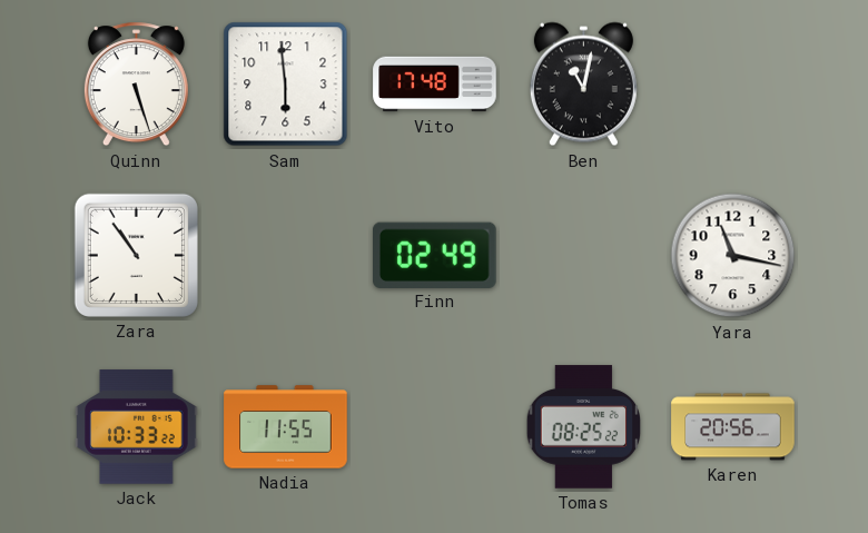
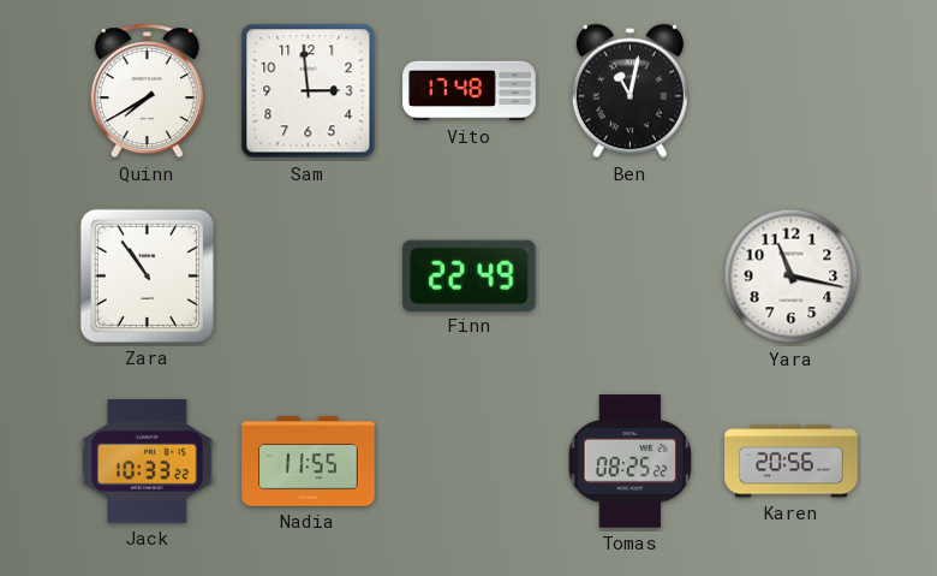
Quinn: 5:27 -> 7:40 (147, 91)
Sam: 5:59 -> 2:59 (309, 91)
Finn: 02:49 -> 22:49 (470, 275)
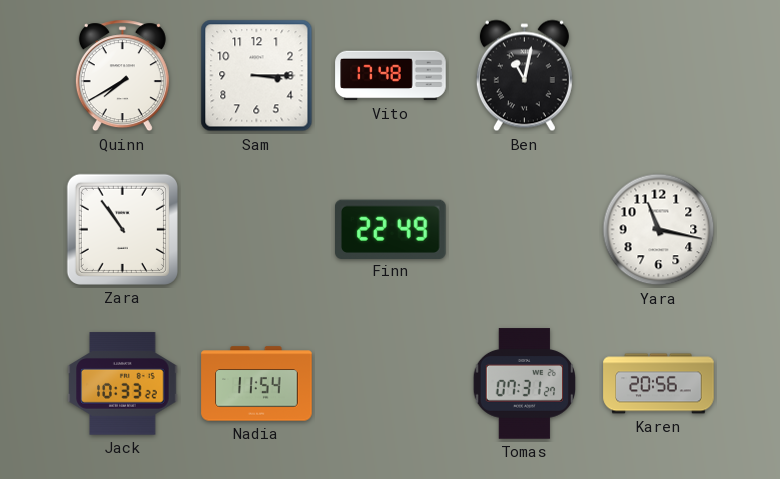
Sam: 2:59 -> 3:15 (257, 76)
Nadia: 11:55 -> 11:54 (257, 384)
Tomas: 08:25 -> 07:31 (524, 384)
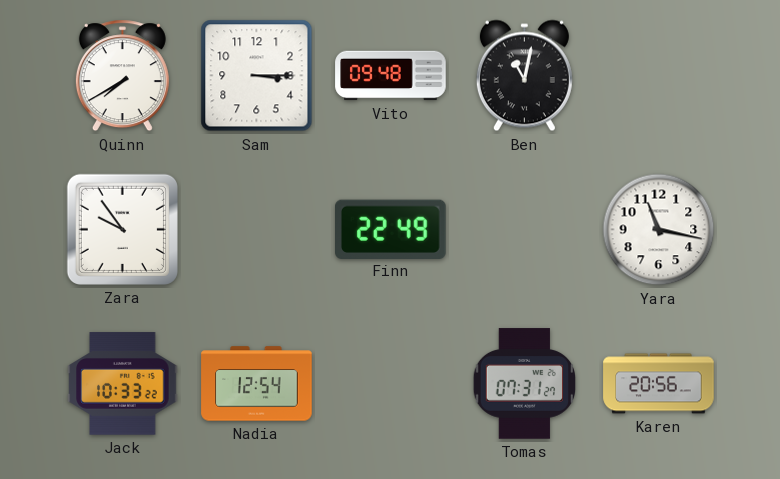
Vito: 17:48 -> 09:48 (391, 76)
Zara: 10:54 -> 9:54 (122, 229)
Nadia: 11:54 -> 12:54 (257, 384)
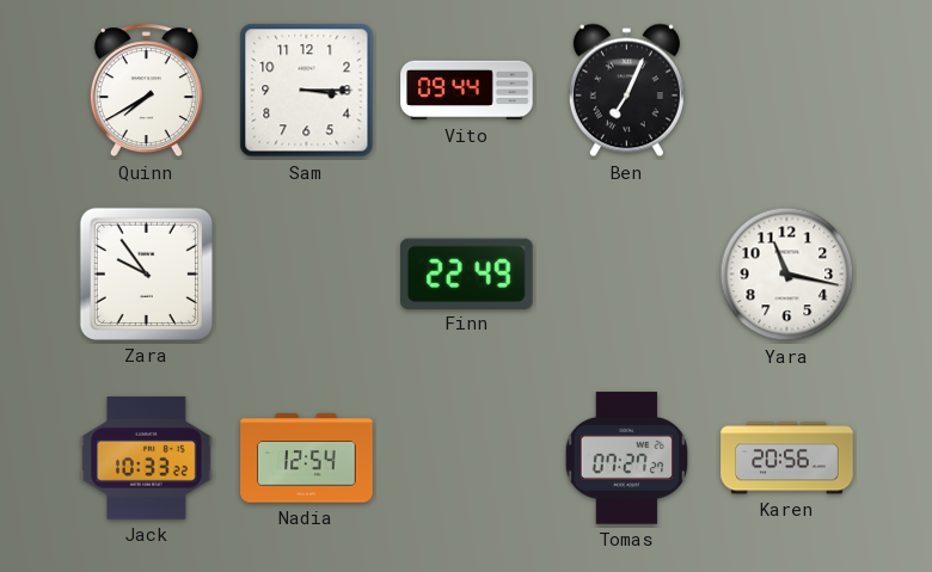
Vito: 09:48 -> 09:44 (467, 91)
Ben: 11:02 -> 7:04 (626, 91)
Tomas: 07:31 -> 07:27 (626, 459)
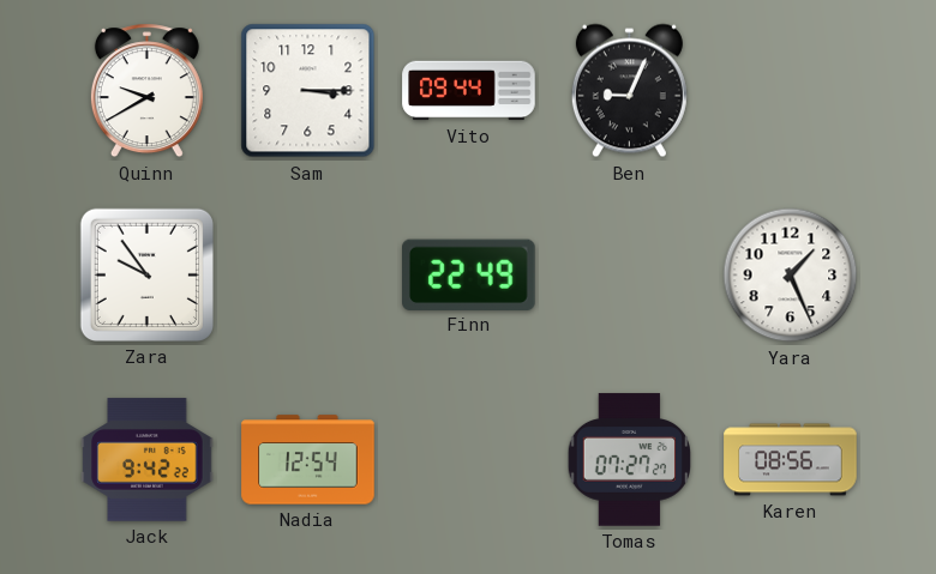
Quinn: 7:40 -> 9:40 (146, 91)
Ben: 7:04 -> 9:04 (629, 91)
Yara: 11:17 -> 1:26 (791, 276)
Jack: 10:33 -> 9:42 (148, 460)
Karen: 20:56 -> 08:56 (791, 460)
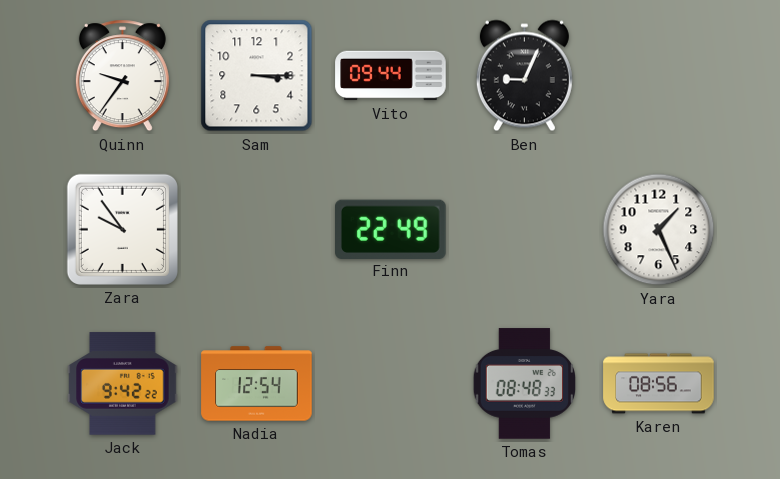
Quinn: 9:40 -> 9:36 (122, 76)
Tomas: 07:27 -> 08:48 (524, 384)
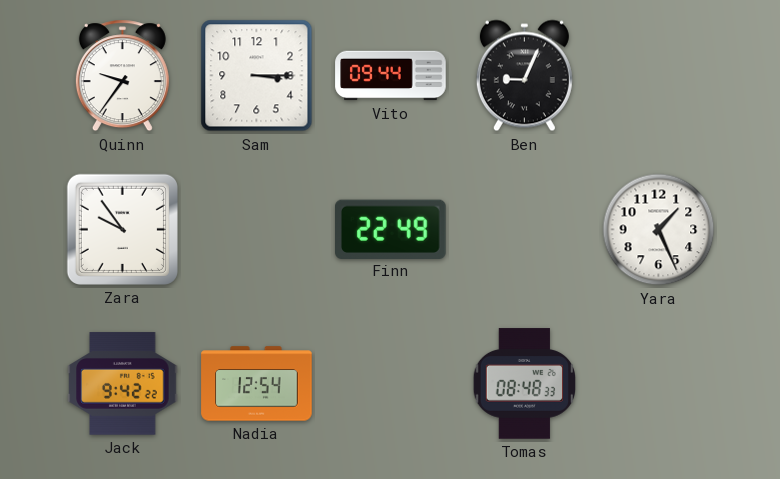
Karen: 08:56 -> none (659, 384)
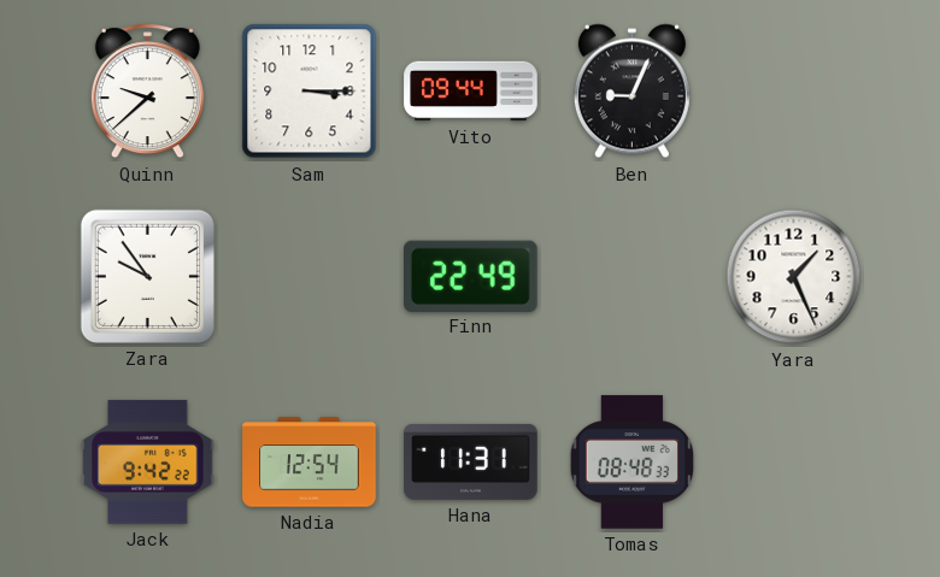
Quinn: 9:36 -> 9:38 (147, 92)
Hana: none -> 11:31 (471, 461)
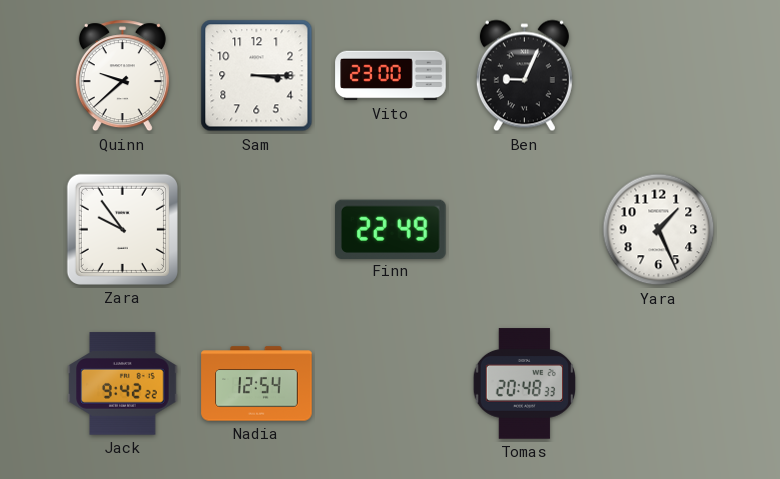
Vito: 09:44 -> 23:00 (391, 76)
Hana: 11:31 -> none (471, 461)
Tomas: 08:48 -> 20:48 (524, 384)
